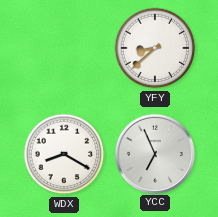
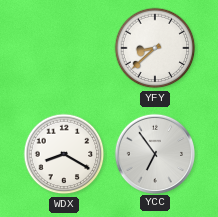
YCC: 6:56 -> 6:54 (154, 153)
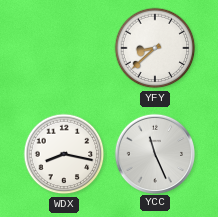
WDX: 8:20 -> 8:17 (64, 154)
YCC: 6:54 -> 11:26 (154, 153)
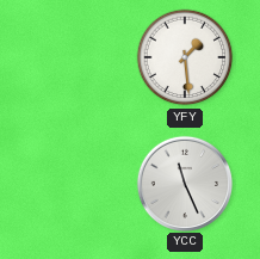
YFY: 8:38 -> 1:29 (185, 57)
WDX: 8:17 -> none (64, 154)
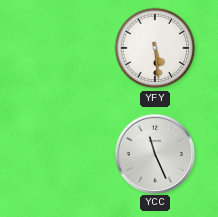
YFY: 1:29 -> 5:29 (155, 48)
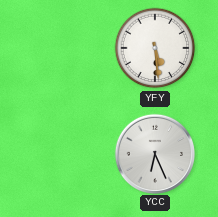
YCC: 11:26 -> 6:26 (154, 153)
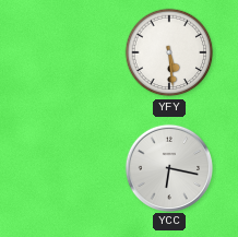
YCC: 6:26 -> 6:17 (168, 167)
